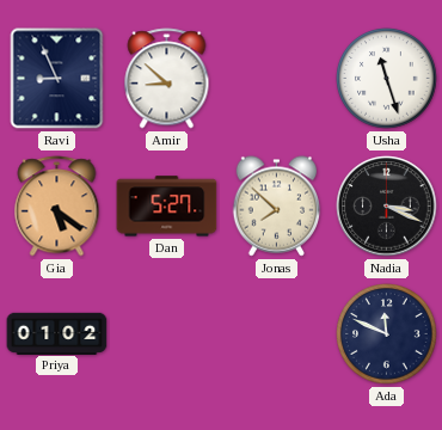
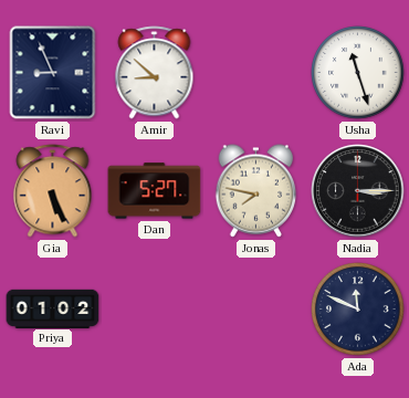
Gia: 5:21 -> 5:26 (53, 191)
Jonas: 7:52 -> 7:47 (256, 191)
Nadia: 3:19 -> 3:15 (358, 191)
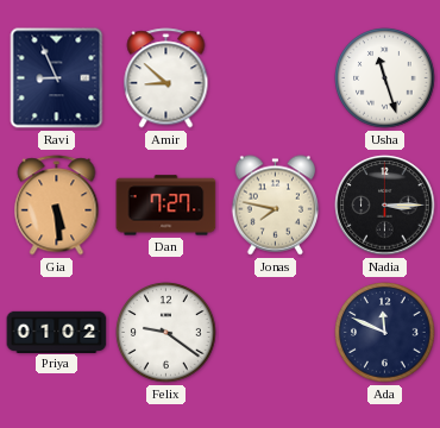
Gia: 5:26 -> 5:29 (57, 206)
Dan: 5:27 -> 7:27 (166, 206)
Felix: none -> 9:21 (166, 333)
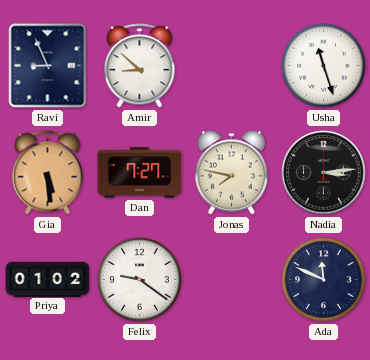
Nadia: 3:15 -> 3:14 (324, 173)
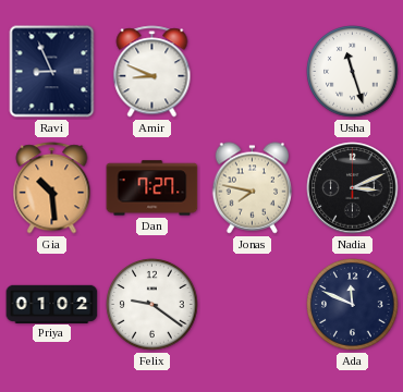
Amir: 8:52 -> 8:49 (152, 72)
Gia: 5:29 -> 10:29 (52, 188)
Nadia: 3:14 -> 3:11 (353, 188)
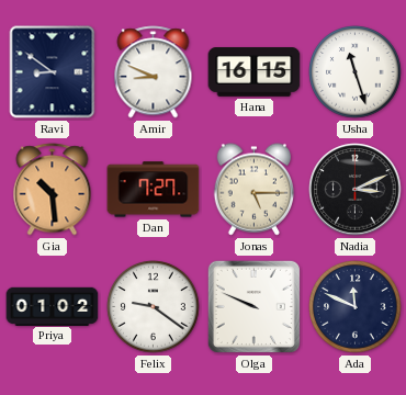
Ravi: 8:56 -> 8:51 (53, 72)
Hana: none -> 16:15 (255, 72)
Jonas: 7:47 -> 5:15 (255, 190)
Olga: none -> 9:49 (253, 306)
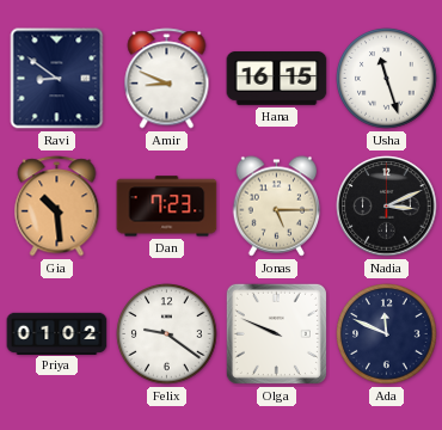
Dan: 7:27 -> 7:23 (167, 207)
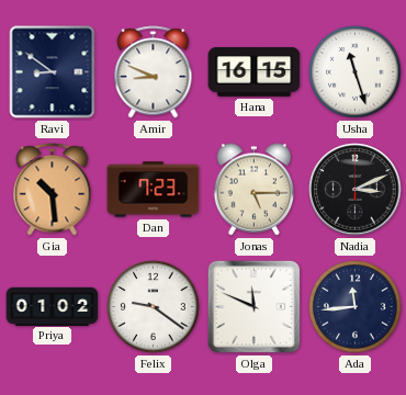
Olga: 9:49 -> 11:49 (253, 306)
Ada: 11:49 -> 11:44 (356, 307)
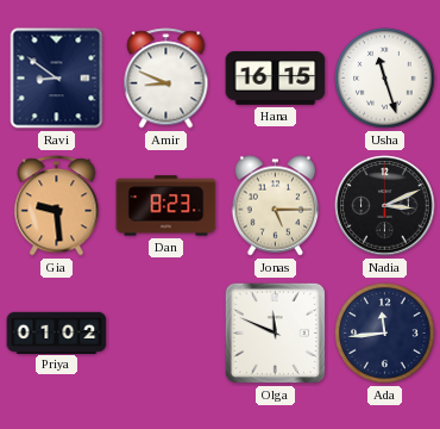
Gia: 10:29 -> 9:29 (57, 206)
Dan: 7:23 -> 8:23 (166, 206)
Felix: 9:21 -> none (154, 307)
